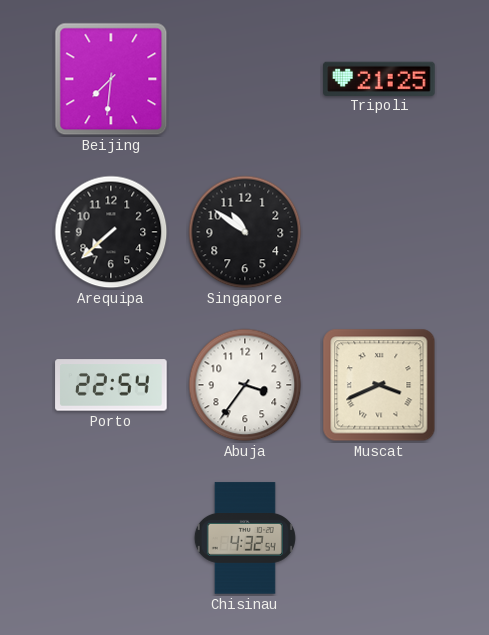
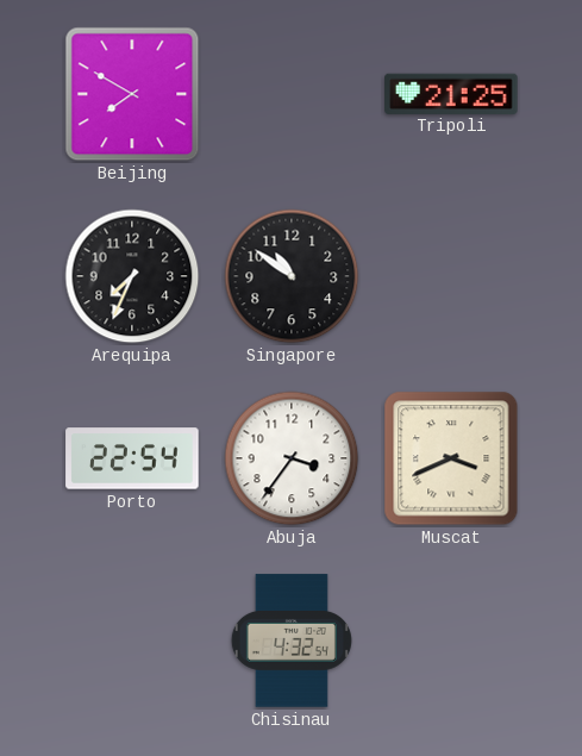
Beijing: 7:31 -> 7:50 (132, 94)
Arequipa: 7:38 -> 7:34 (132, 276)
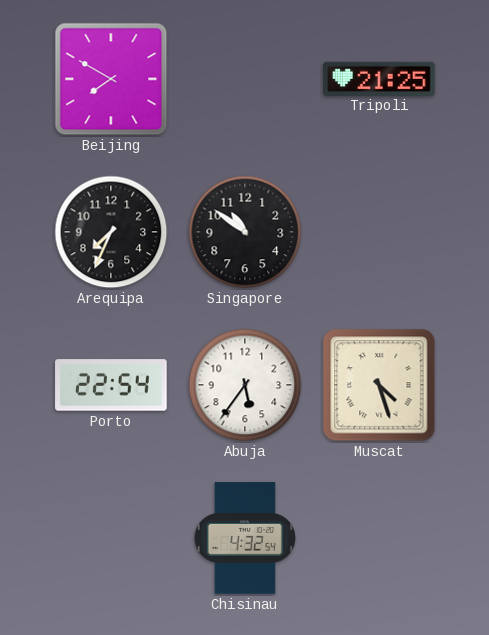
Abuja: 3:36 -> 5:36 (245, 385)
Muscat: 3:41 -> 4:27 (379, 385)
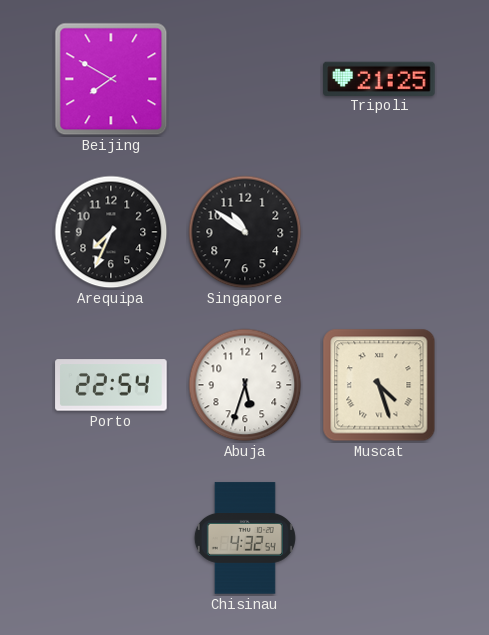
Abuja: 5:36 -> 5:33 (245, 385)
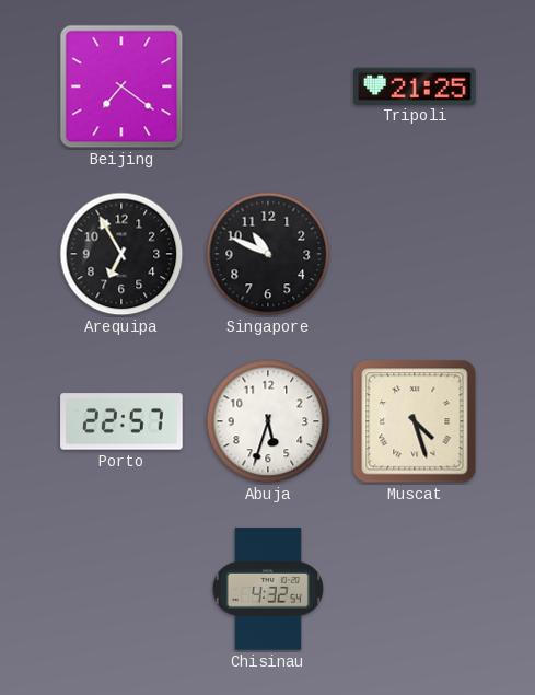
Beijing: 7:50 -> 7:21 (121, 86)
Arequipa: 7:34 -> 6:55 (121, 254)
Singapore: 10:51 -> 10:49 (268, 254)
Porto: 22:54 -> 22:57 (121, 421)
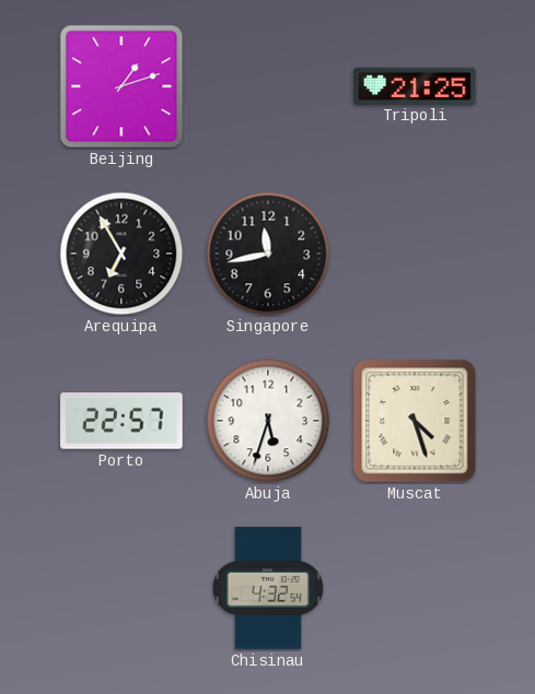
Beijing: 7:21 -> 1:12 (121, 86)
Singapore: 10:49 -> 11:43 (268, 254)
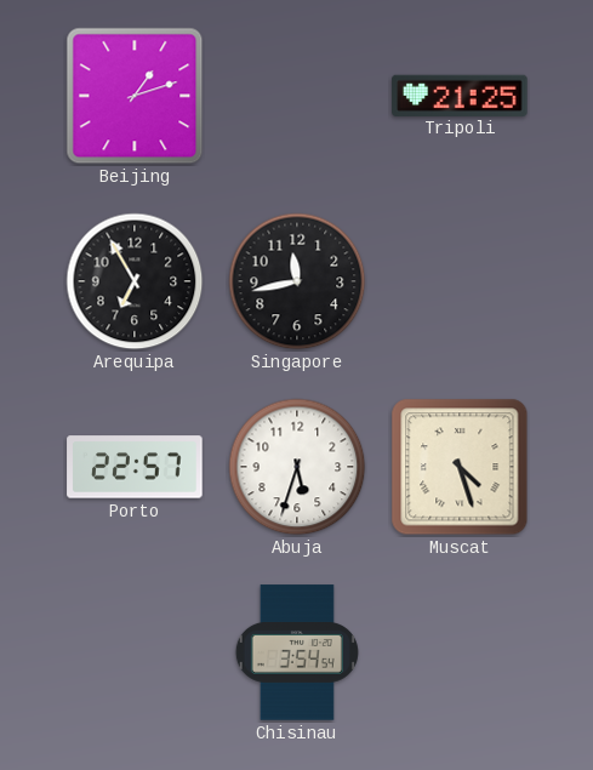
Chisinau: 4:32 -> 3:54 (297, 652)
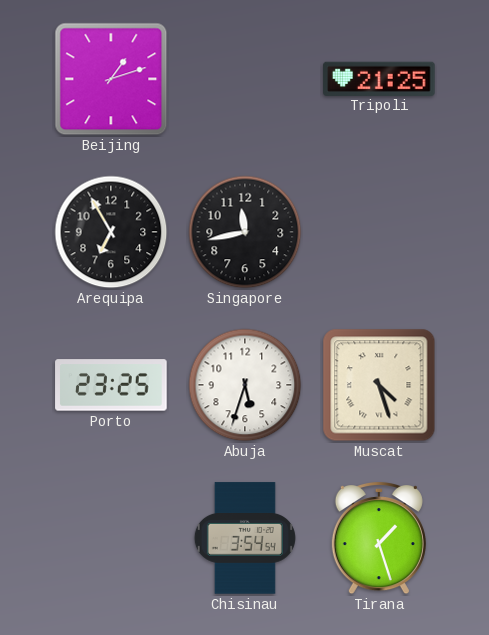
Porto: 22:57 -> 23:25 (111, 385)
Tirana: none -> 1:27 (379, 539)
